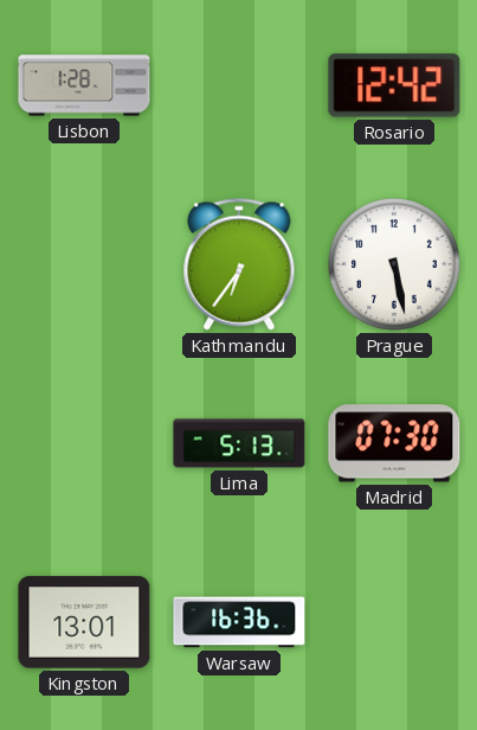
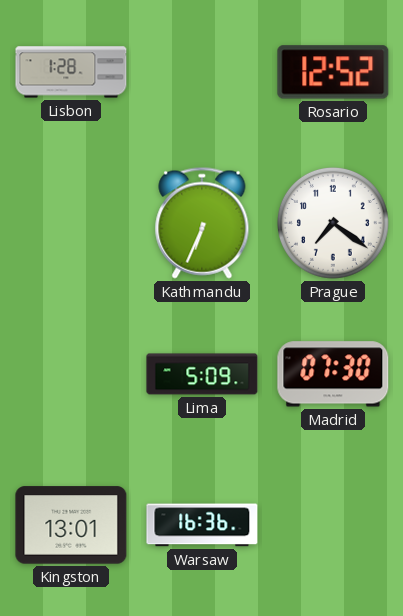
Rosario: 12:42 -> 12:52 (333, 72)
Kathmandu: 6:36 -> 6:34 (202, 223)
Prague: 5:28 -> 7:21 (333, 223)
Lima: 5:13 -> 5:09 (202, 374)
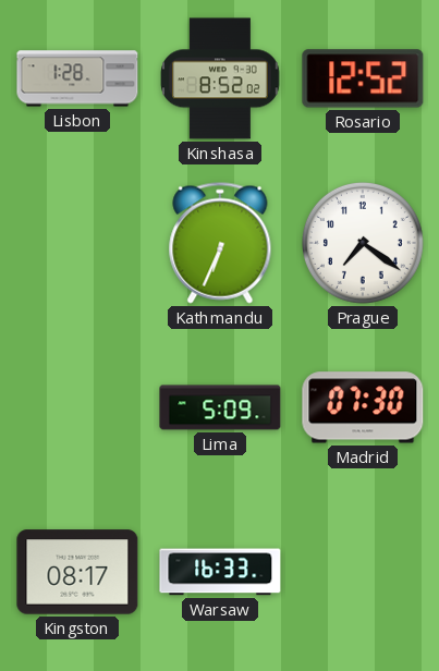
Kinshasa: none -> 8:52 (221, 78)
Kingston: 13:01 -> 08:17 (77, 572)
Warsaw: 16:36 -> 16:33 (220, 572)
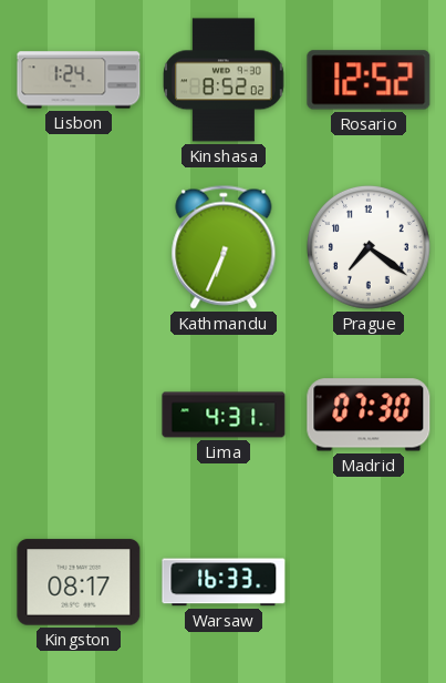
Lisbon: 1:28 -> 1:24 (79, 80)
Lima: 5:09 -> 4:31 (224, 415)
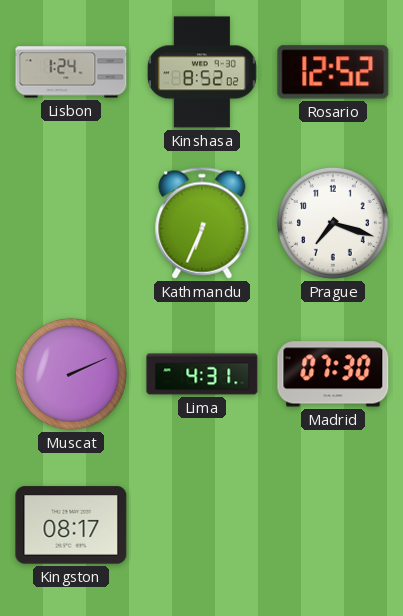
Prague: 7:21 -> 7:18 (333, 223)
Muscat: none -> 2:11 (71, 374)
Warsaw: 16:33 -> none (224, 582)
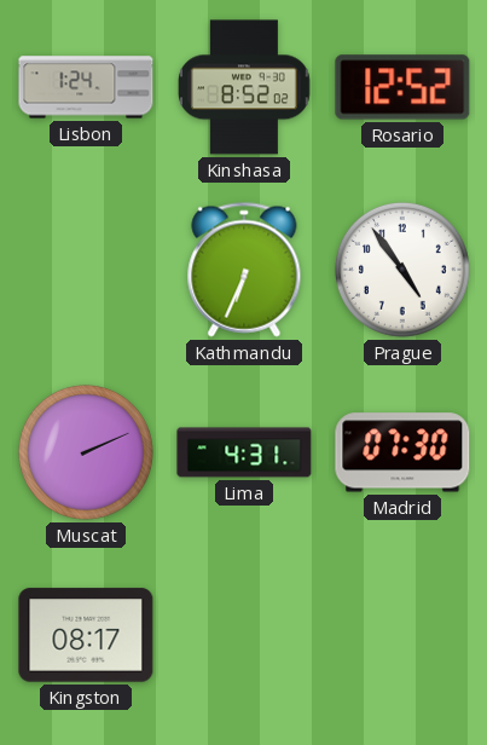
Prague: 7:18 -> 4:54 (402, 270)
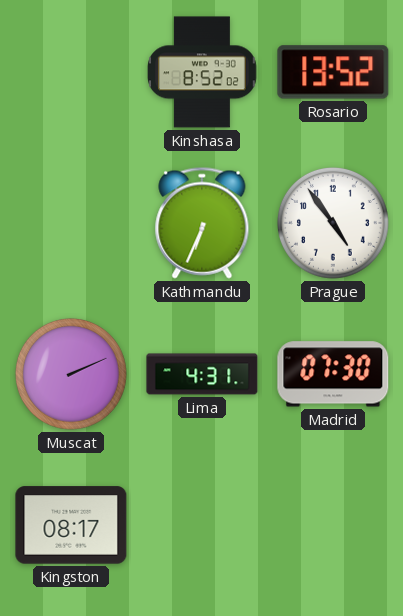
Lisbon: 1:24 -> none (86, 87)
Rosario: 12:52 -> 13:52 (333, 72)
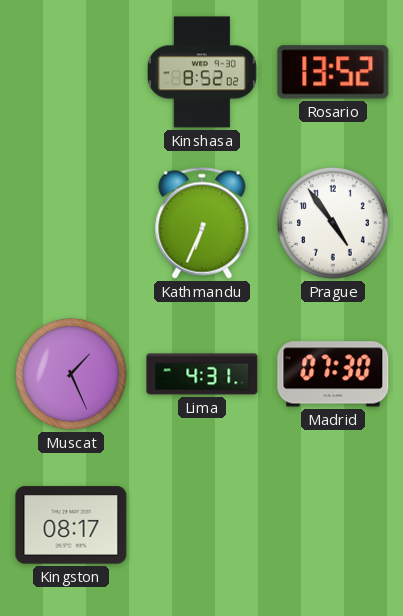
Muscat: 2:11 -> 1:26 (71, 374)
